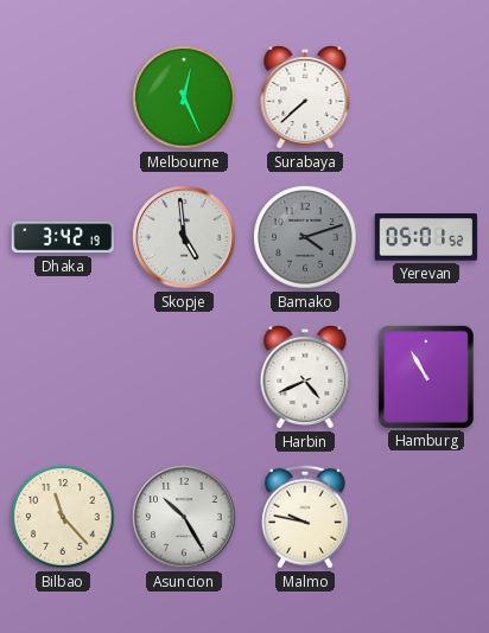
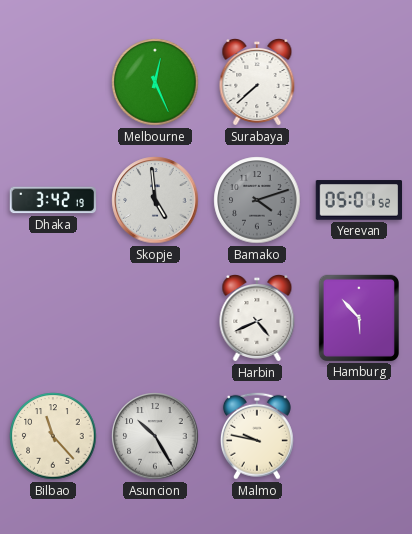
Hamburg: 10:55 -> 5:53 (359, 317)
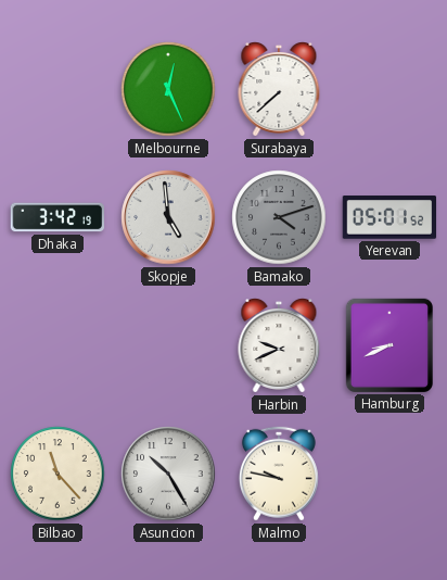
Harbin: 4:41 -> 9:41 (279, 346)
Hamburg: 5:53 -> 8:41 (389, 344)
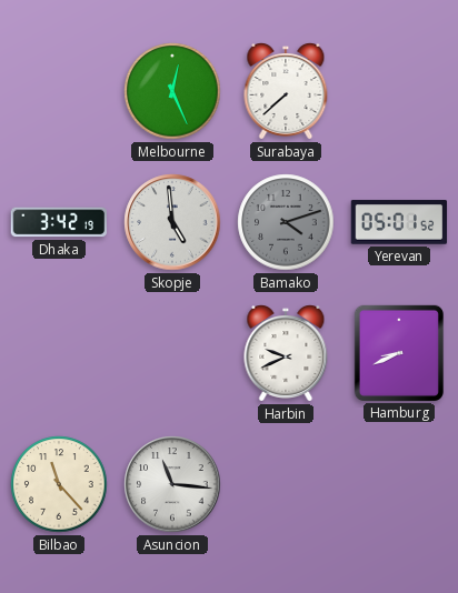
Asuncion: 10:25 -> 11:16 (172, 484)
Malmo: 9:47 -> none (279, 474)
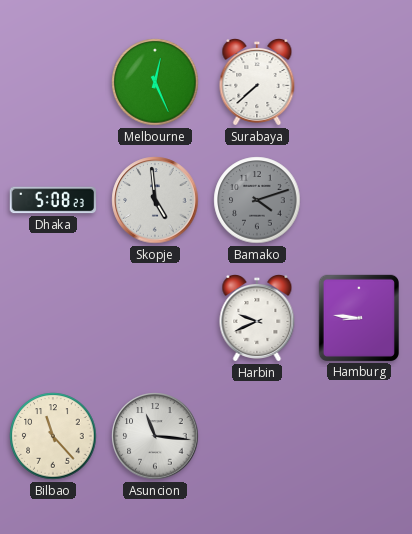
Dhaka: 3:42 -> 5:08 (53, 200)
Yerevan: 05:01 -> none (399, 222)
Hamburg: 8:41 -> 8:46 (359, 317)
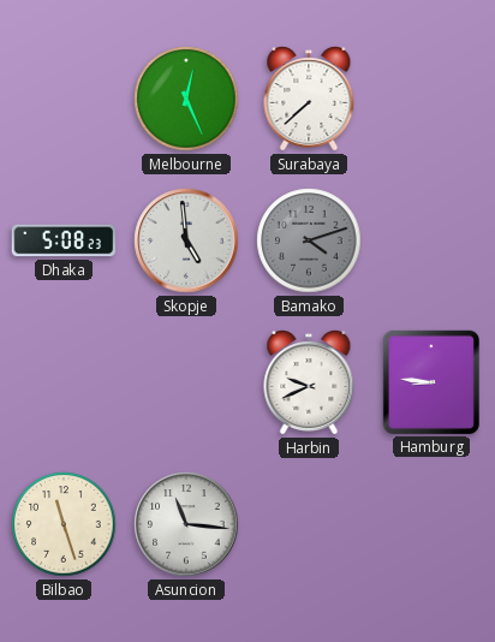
Bilbao: 11:23 -> 11:27 (64, 524)
